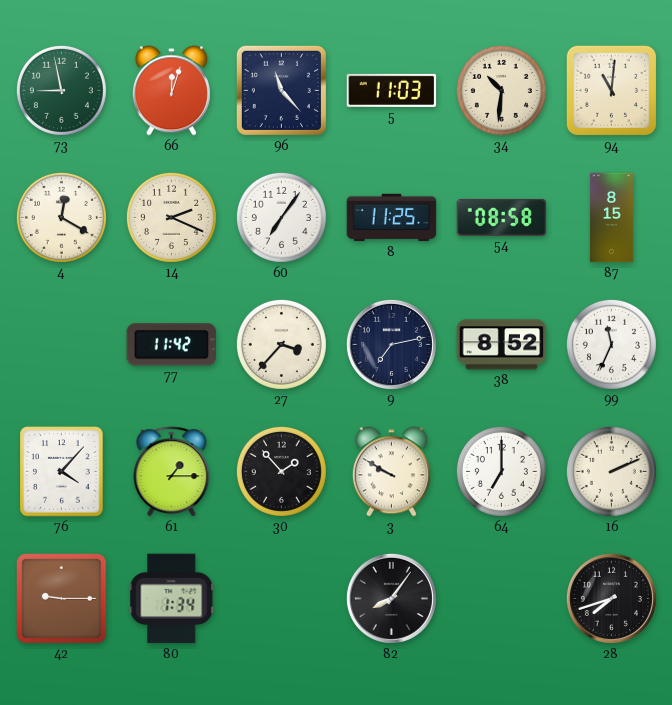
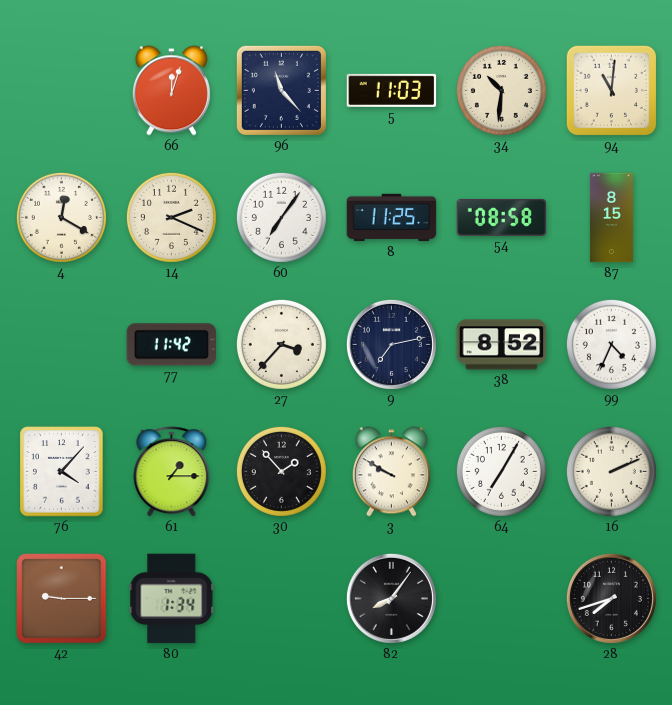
73: 8:58 -> none (61, 90)
99: 11:34 -> 4:34 (611, 344)
64: 7:00 -> 7:05 (501, 471)
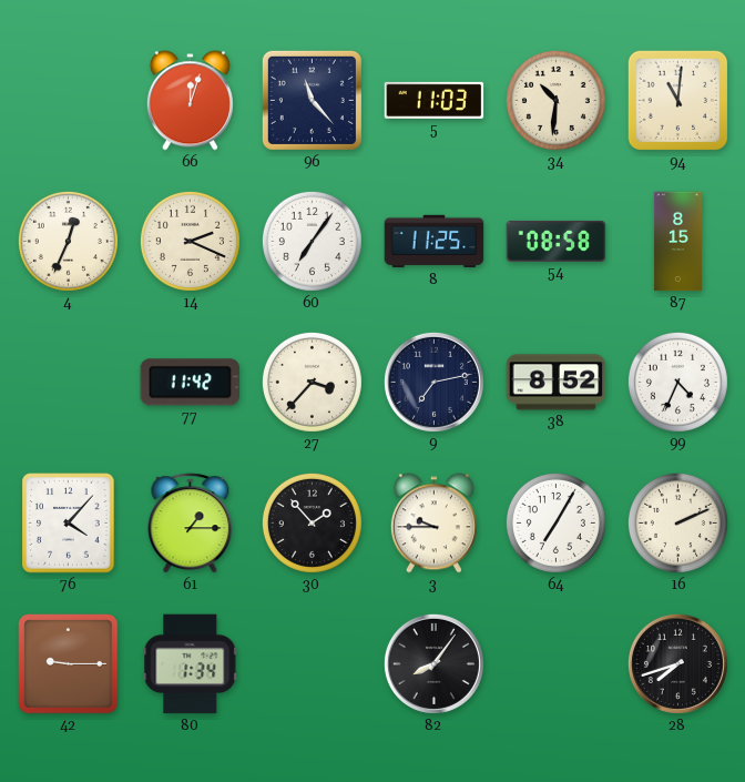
4: 12:20 -> 12:34 (68, 241)
3: 9:50 -> 9:45 (433, 524)
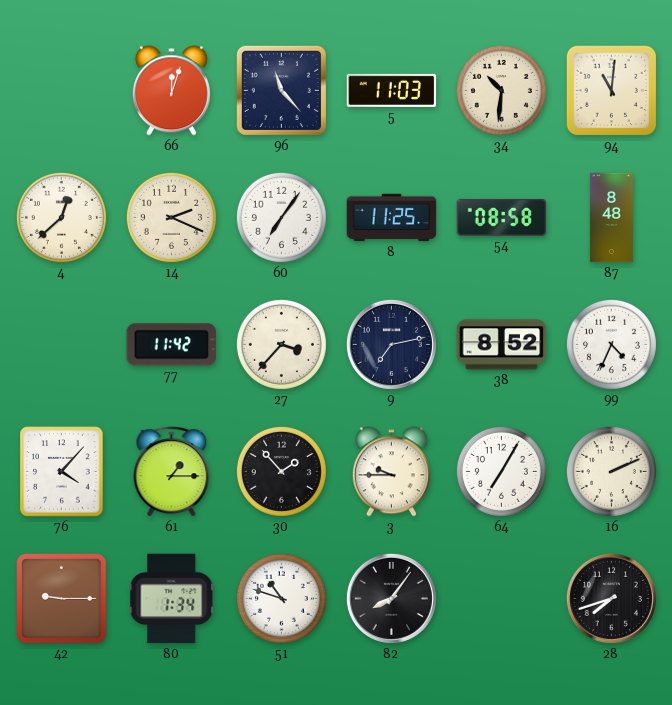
4: 12:34 -> 12:38 (61, 217)
87: 8:15 -> 8:48 (611, 218)
51: none -> 10:48 (281, 598)
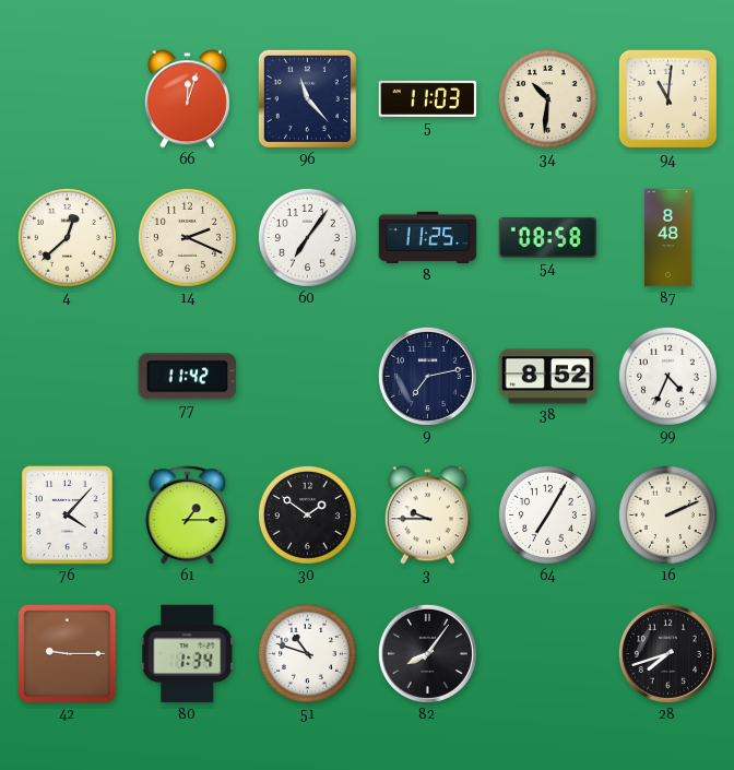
27: 3:37 -> none (281, 344)
30: 1:53 -> 1:51 (307, 514)
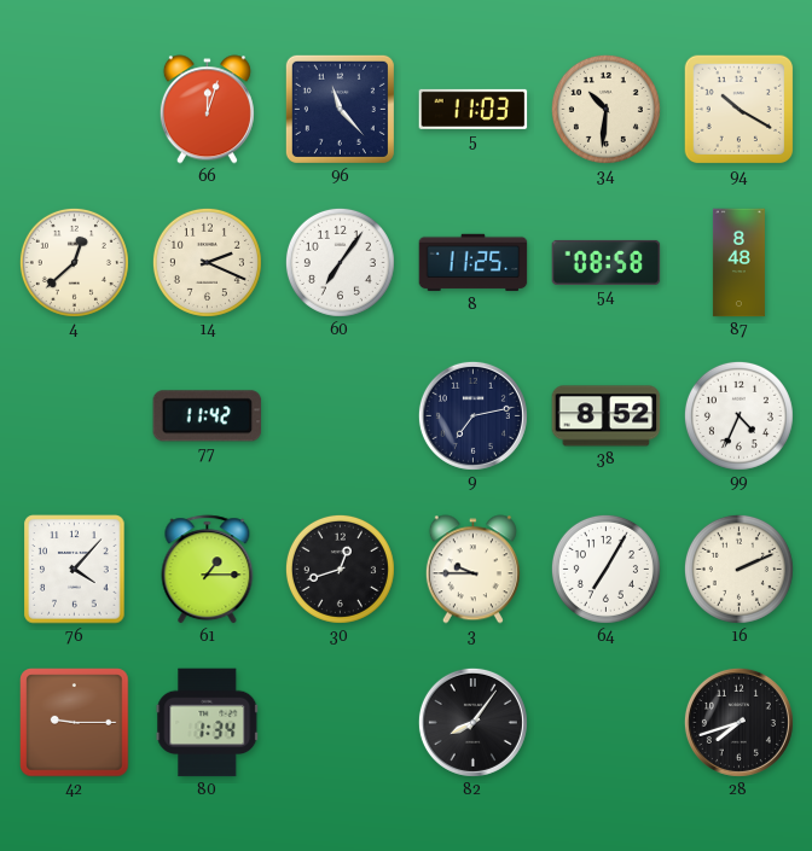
94: 11:01 -> 10:20 (739, 110)
30: 1:51 -> 12:42 (340, 569)
51: 10:48 -> none (307, 653)
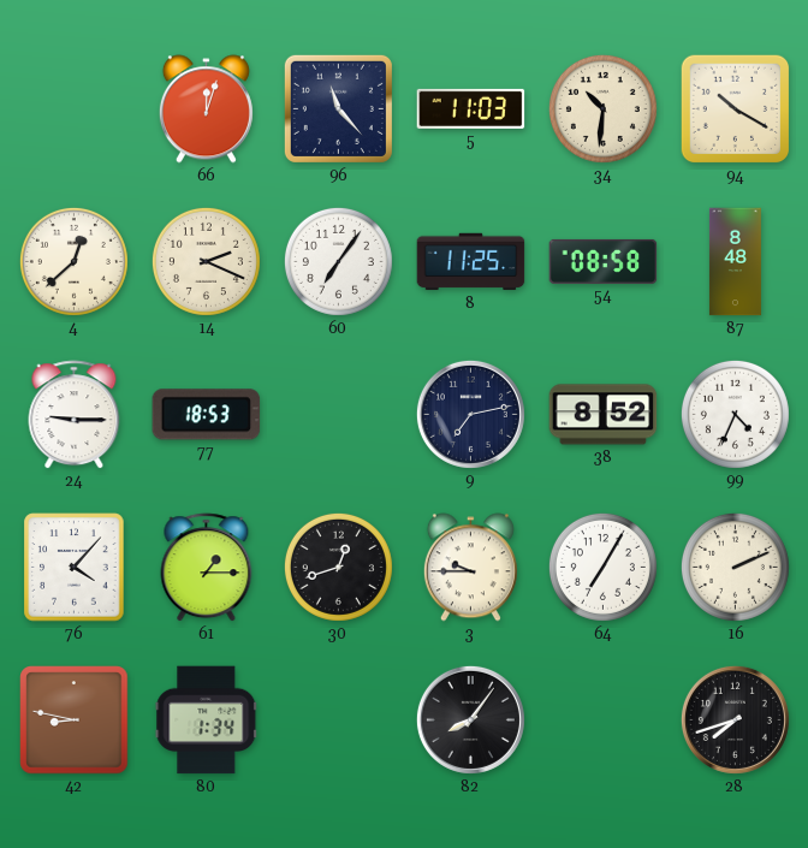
24: none -> 9:15 (75, 415)
77: 11:42 -> 18:53 (207, 415)
42: 9:15 -> 8:47 (75, 720)
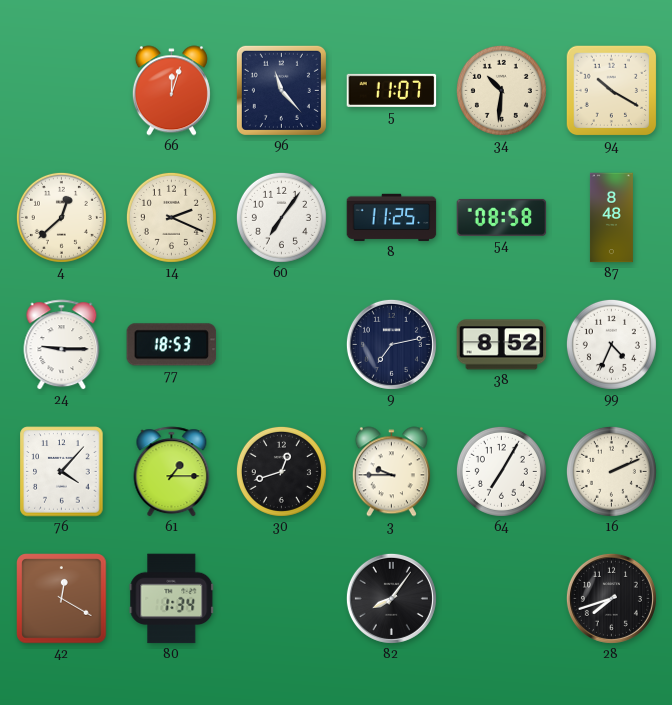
5: 11:03 -> 11:07 (392, 90)
42: 8:47 -> 12:20 (62, 599)
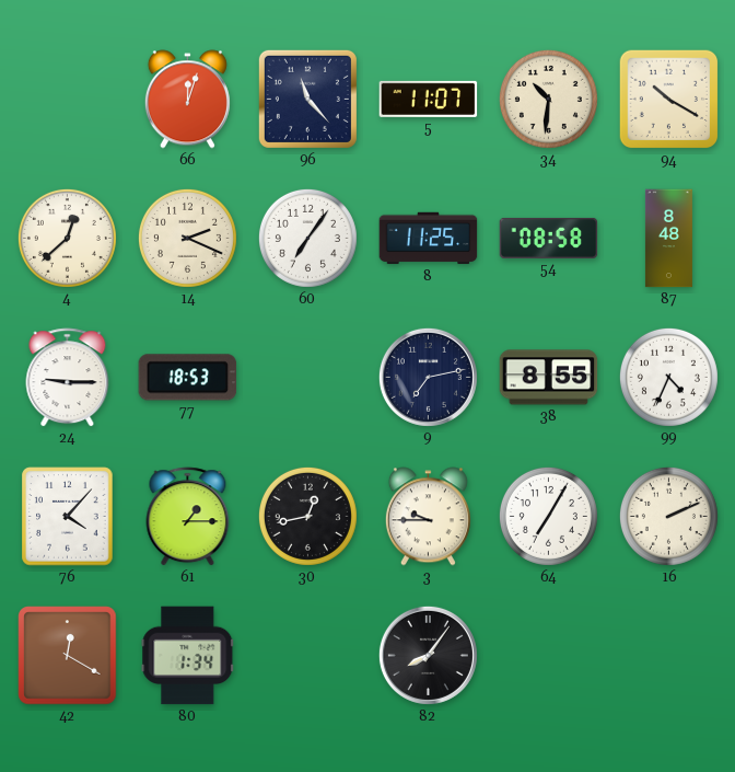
38: 8:52 -> 8:55 (549, 378)
30: 12:42 -> 12:43 (307, 516)
28: 7:42 -> none (611, 598)
